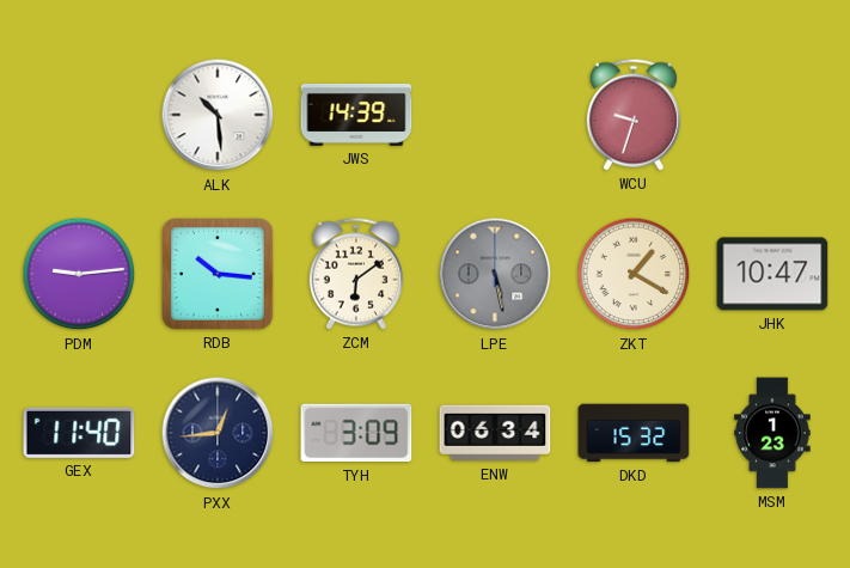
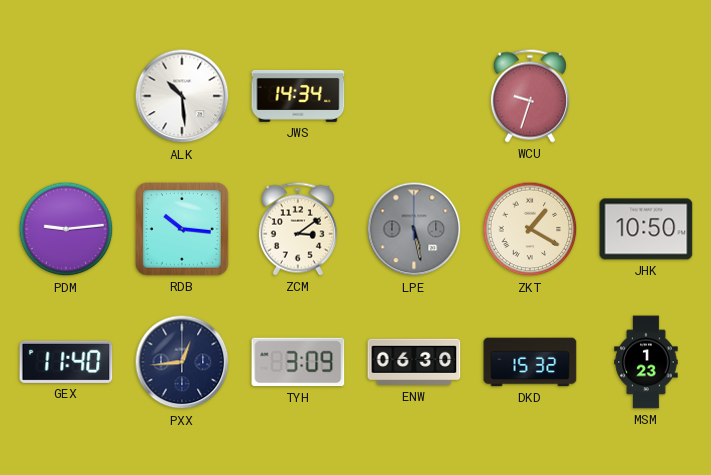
JWS: 14:39 -> 14:34 (298, 96)
ZCM: 6:09 -> 3:09 (298, 229)
JHK: 10:47 -> 10:50 (646, 229)
ENW: 06:34 -> 06:30 (414, 362)
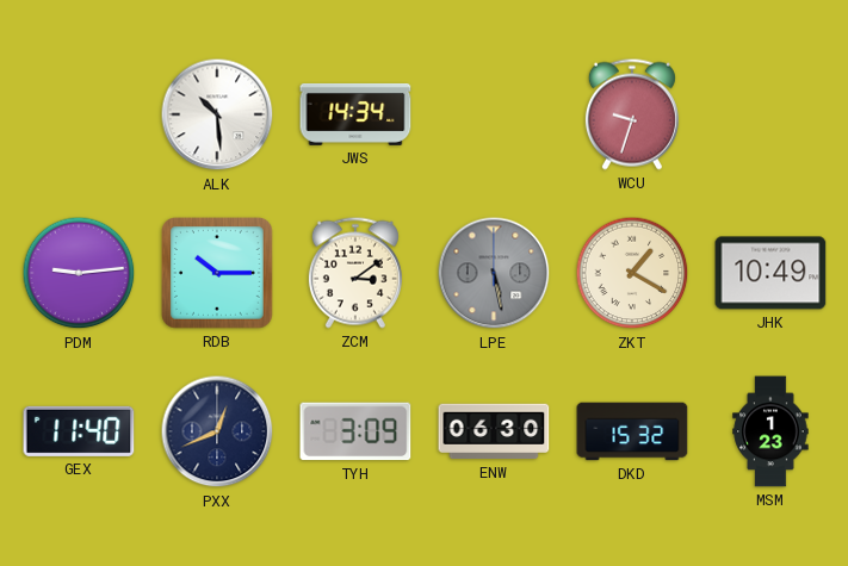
RDB: 10:16 -> 10:15 (218, 274)
JHK: 10:50 -> 10:49 (770, 273)
PXX: 12:44 -> 12:41 (217, 431)
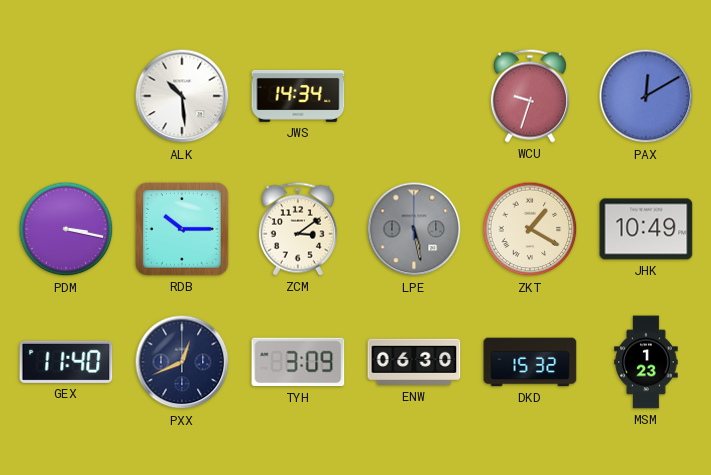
PAX: none -> 12:10 (646, 96)
PDM: 9:14 -> 3:17 (66, 229)
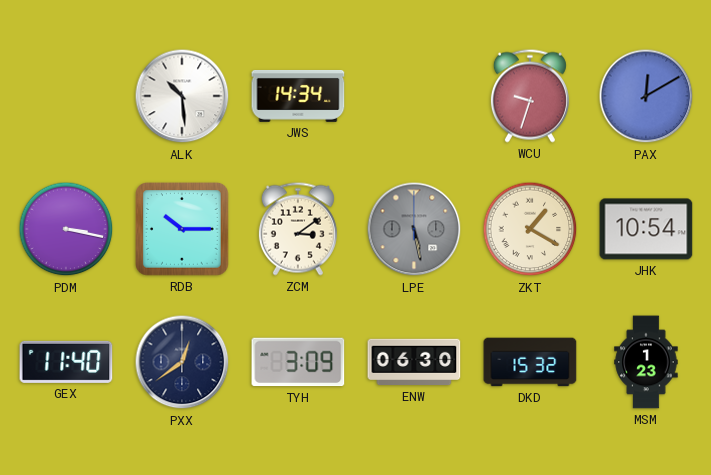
JHK: 10:49 -> 10:54 (646, 229)
PXX: 12:41 -> 12:39 (182, 362)
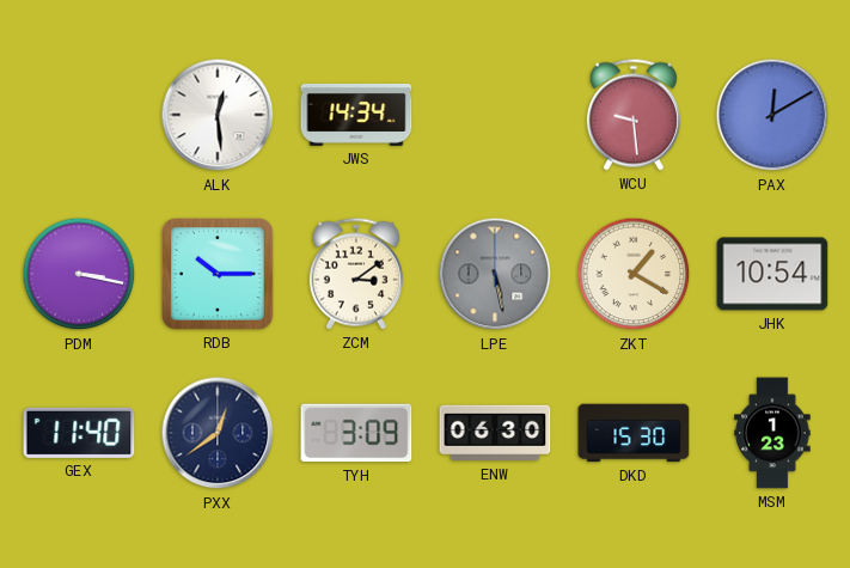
ALK: 10:29 -> 12:29 (218, 115)
WCU: 9:33 -> 9:29 (634, 115)
DKD: 15:32 -> 15:30 (634, 433)
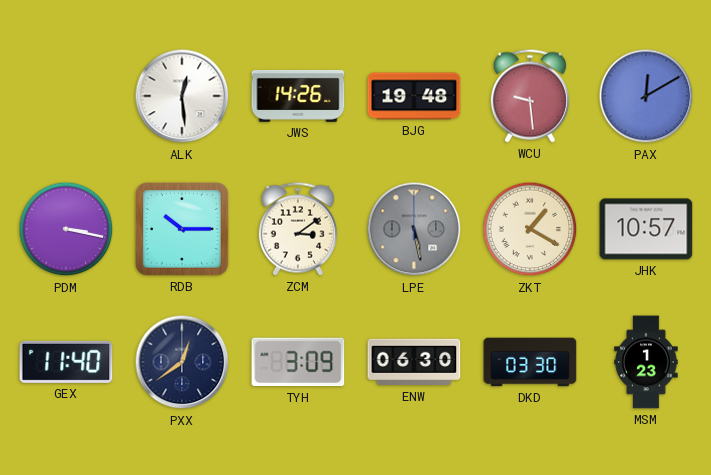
JWS: 14:34 -> 14:26 (298, 96)
BJG: none -> 19:48 (414, 96)
JHK: 10:54 -> 10:57 (646, 229)
DKD: 15:30 -> 03:30 (530, 362)
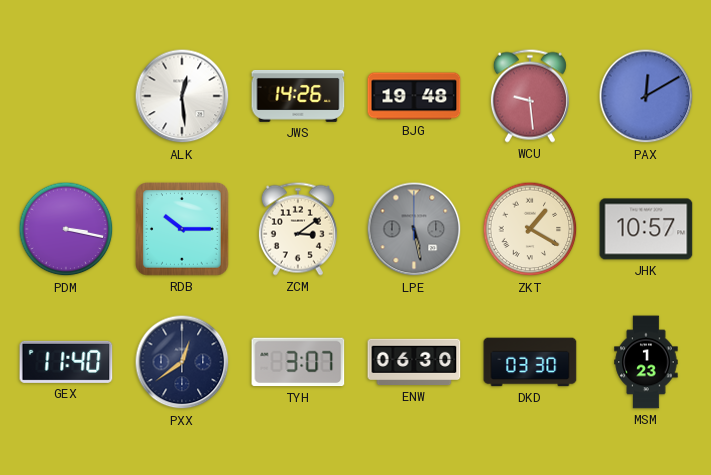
TYH: 3:09 -> 3:07 (298, 362)
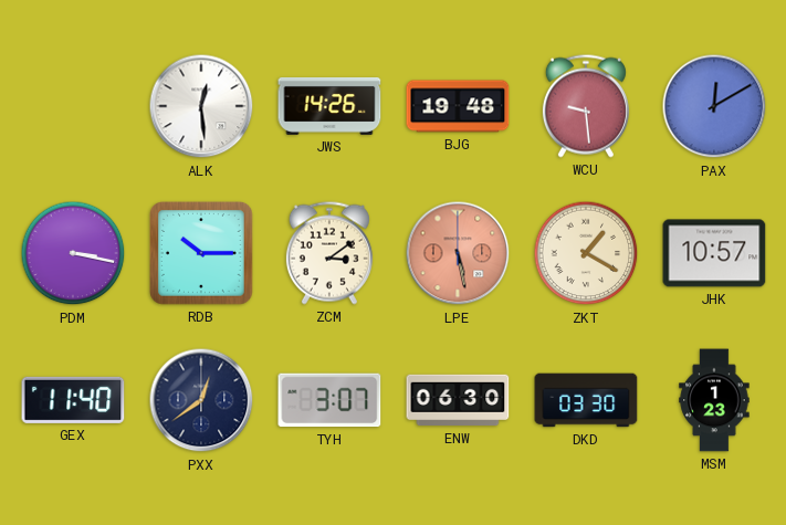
LPE dial: grey -> salmon (458, 253)
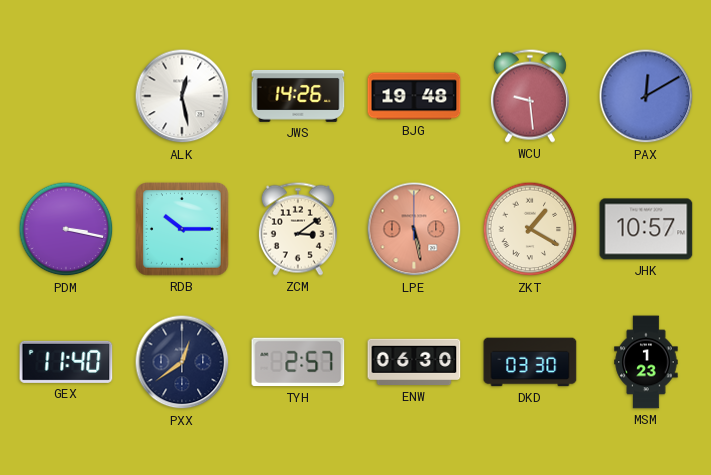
ALK: 12:29 -> 12:28 (182, 96)
TYH: 3:07 -> 2:57 (298, 362)
